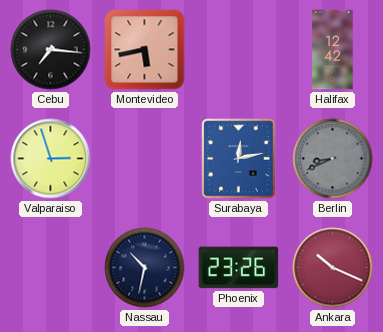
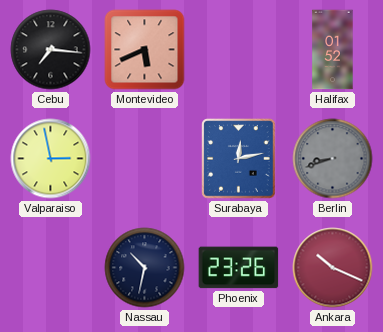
Montevideo: 5:43 -> 5:41 (145, 50)
Halifax: 12:42 -> 01:52 (333, 50)
Valparaiso: 2:57 -> 2:58 (51, 159)
Berlin: 8:41 -> 8:42 (333, 159)
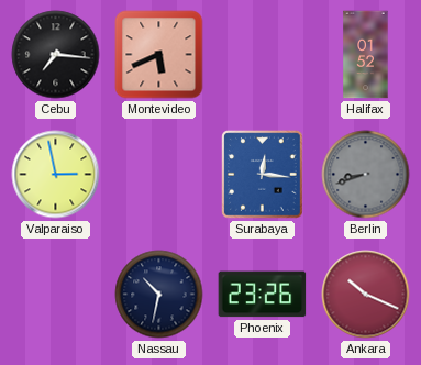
Surabaya: 12:13 -> 12:16 (263, 175)
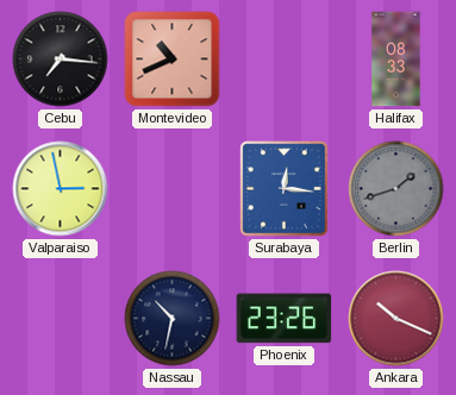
Montevideo: 5:41 -> 10:41 (173, 59)
Halifax: 01:52 -> 08:33 (396, 59)
Berlin: 8:42 -> 1:42 (396, 189)
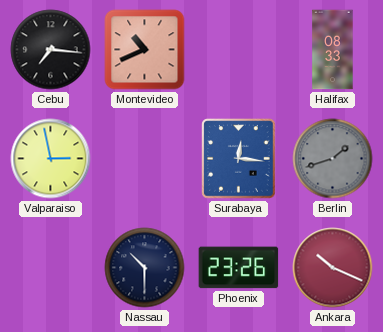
Nassau: 10:32 -> 10:30 (145, 268)
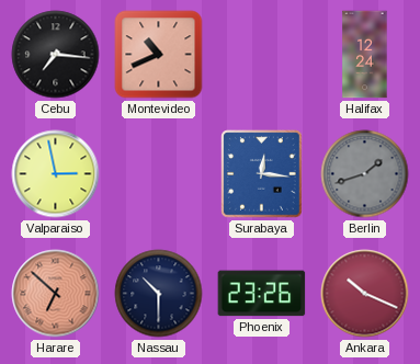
Halifax: 08:33 -> 12:24 (365, 55)
Harare: none -> 6:52 (56, 294)
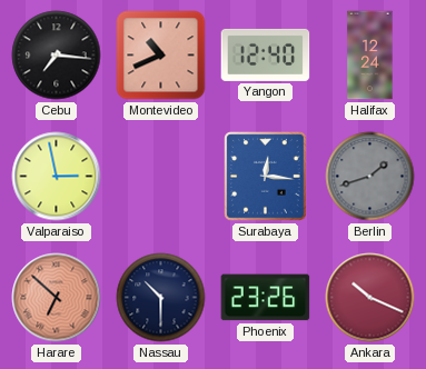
Yangon: none -> 12:40 (266, 54)
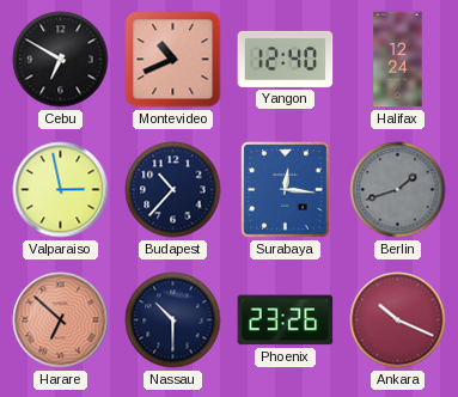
Cebu: 7:16 -> 6:50 (61, 60)
Budapest: none -> 10:37 (173, 190)
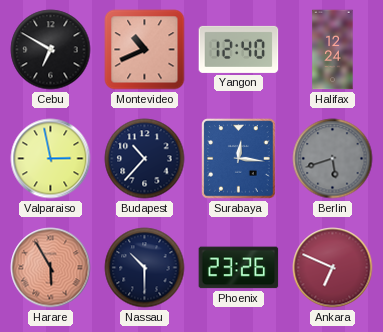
Berlin: 1:42 -> 5:42 (333, 159)
Harare: 6:52 -> 5:55 (51, 268)
Ankara: 10:19 -> 6:49 (333, 268)
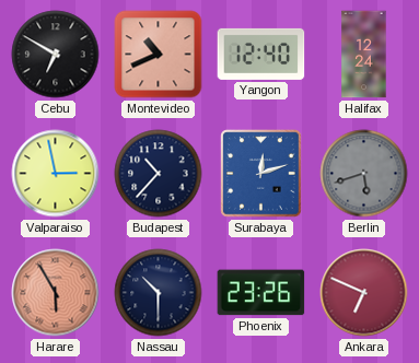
Surabaya: 12:16 -> 12:12 (261, 174)
